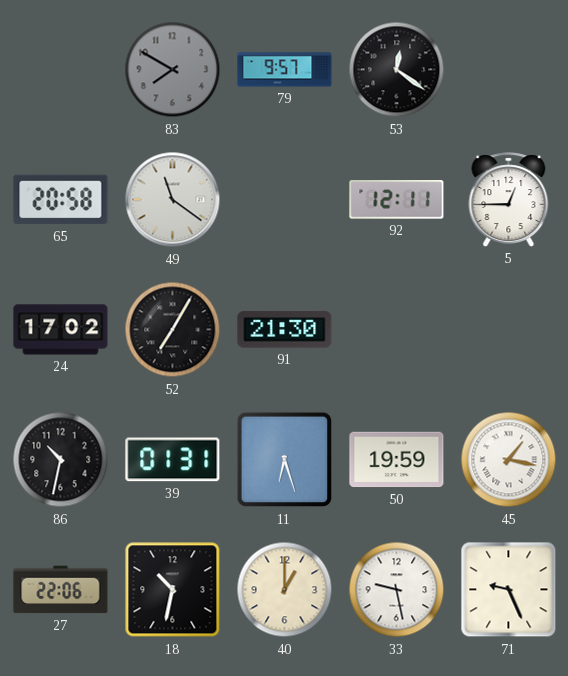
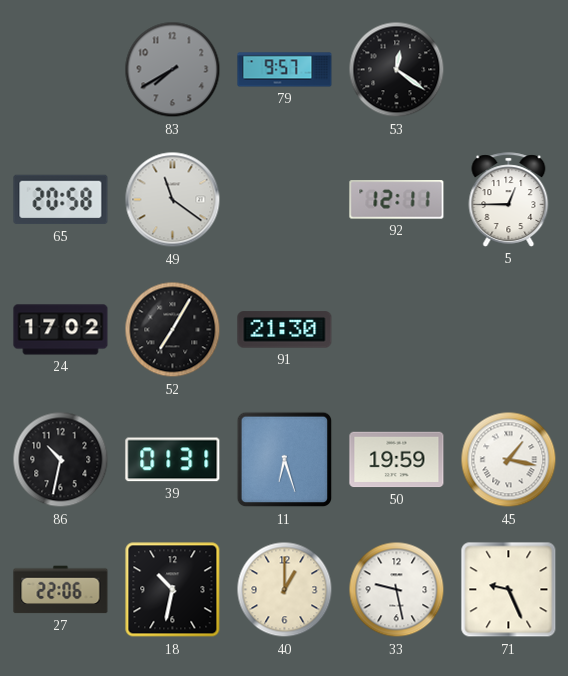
83: 7:50 -> 7:40 (173, 70)
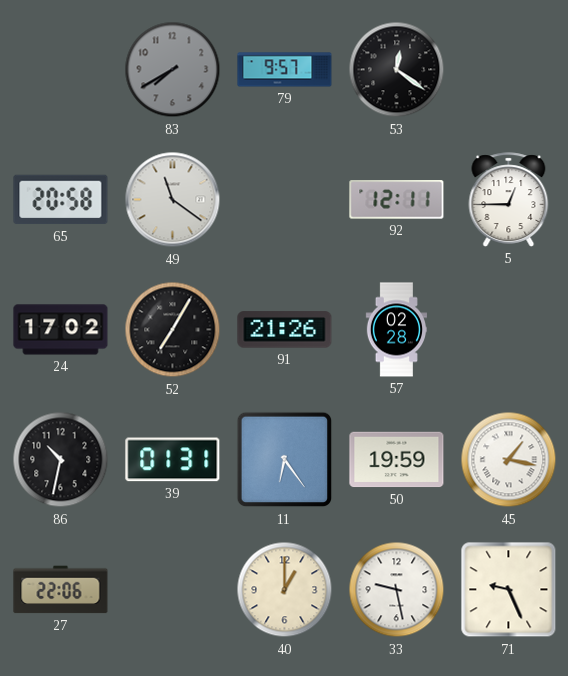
91: 21:30 -> 21:26 (285, 330)
57: none -> 02:28 (397, 330)
11: 6:27 -> 6:24 (285, 460)
18: 10:32 -> none (173, 590)
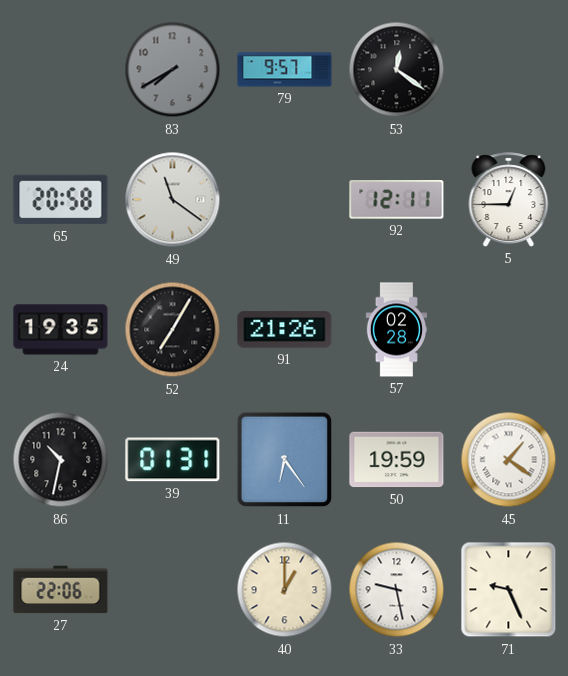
24: 17:02 -> 19:35 (61, 330)
45: 1:17 -> 1:21 (509, 460)
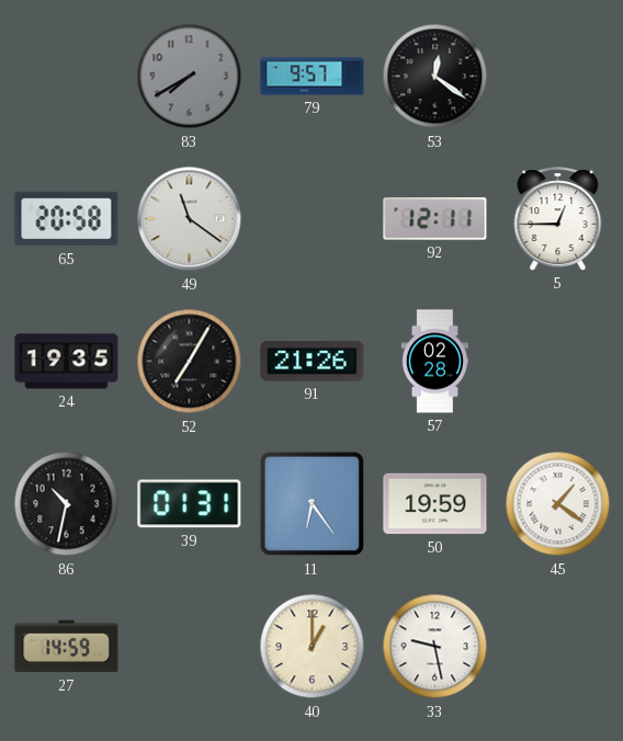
27: 22:06 -> 14:59 (67, 647)
71: 9:26 -> none (509, 590)
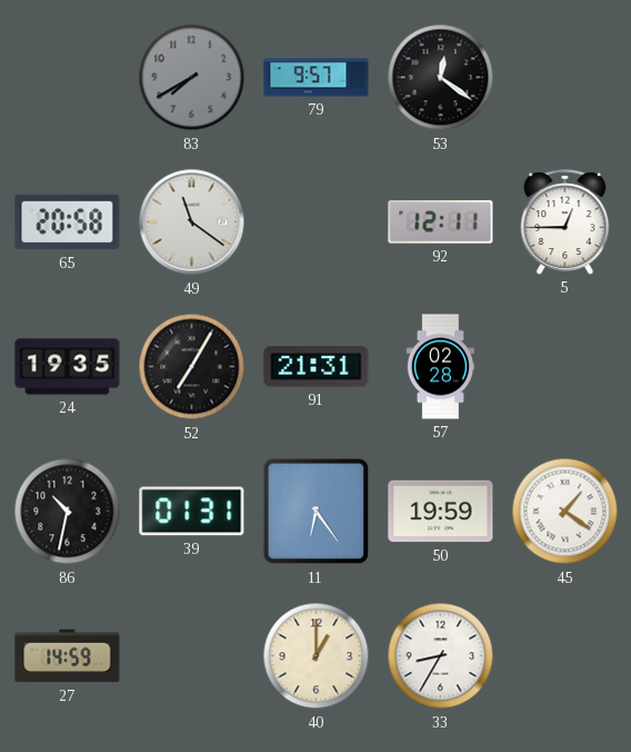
91: 21:26 -> 21:31 (317, 367)
33: 9:28 -> 8:35 (441, 656)
